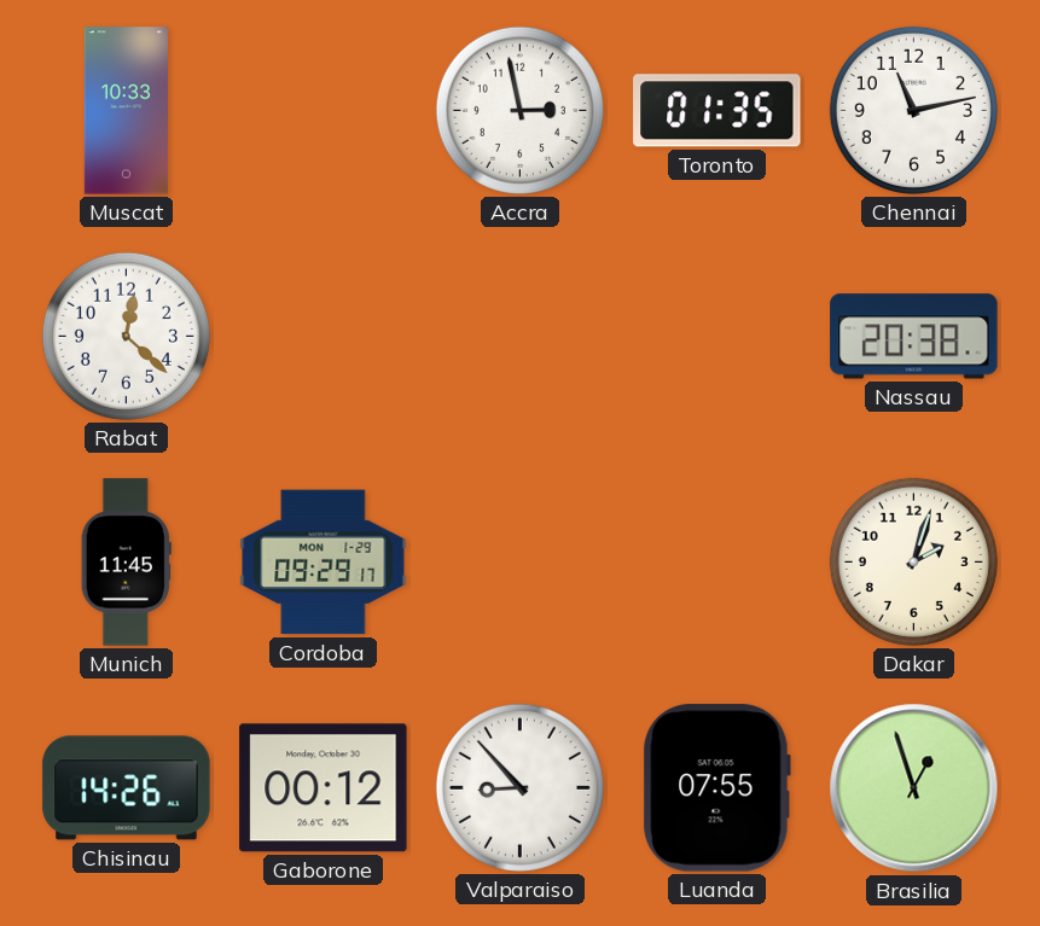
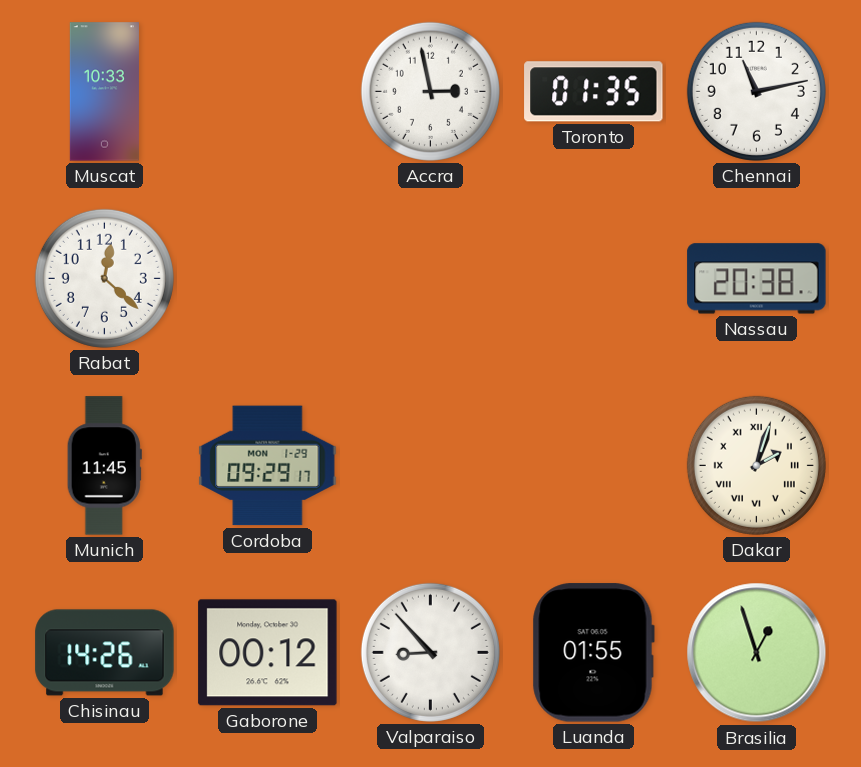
Dakar numerals: Arabic -> Roman (756, 465)
Luanda: 07:55 -> 01:55 (593, 653)
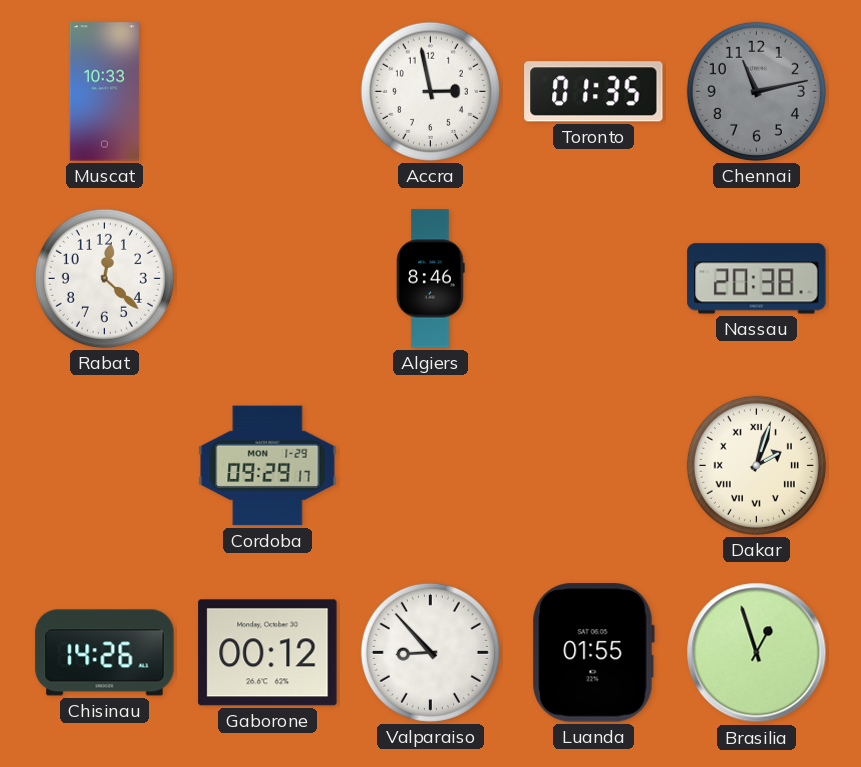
Chennai dial: white -> grey (756, 91)
Algiers: none -> 8:46 (431, 279)
Munich: 11:45 -> none (104, 466)
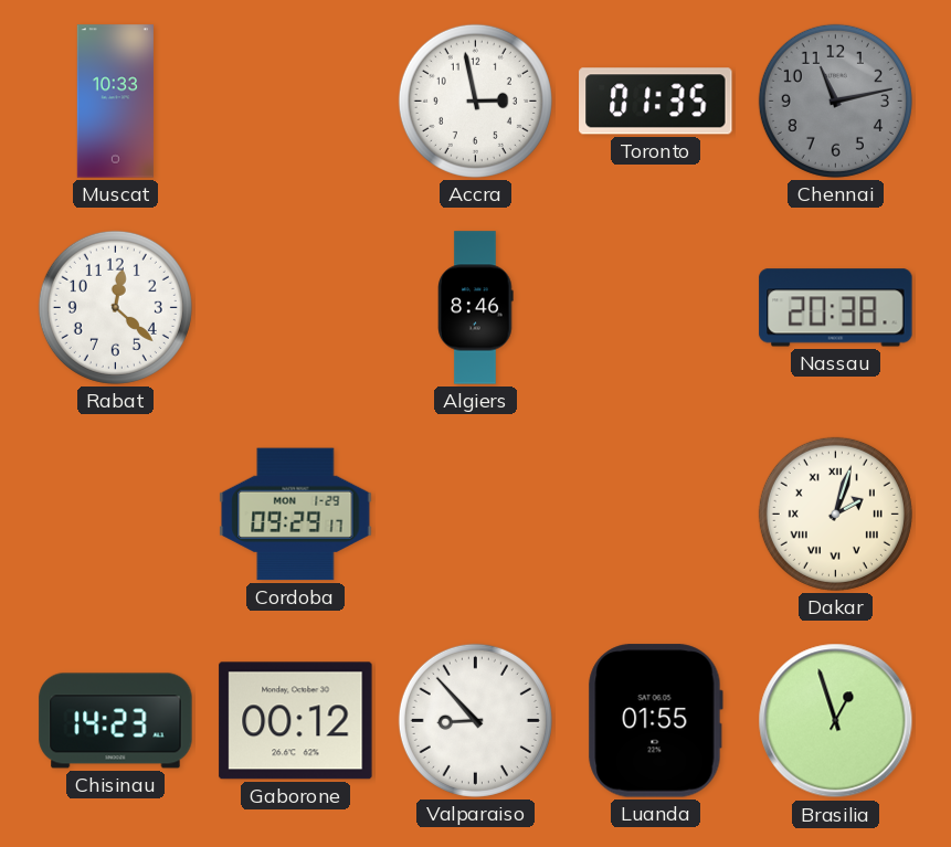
Chisinau: 14:26 -> 14:23 (116, 721)
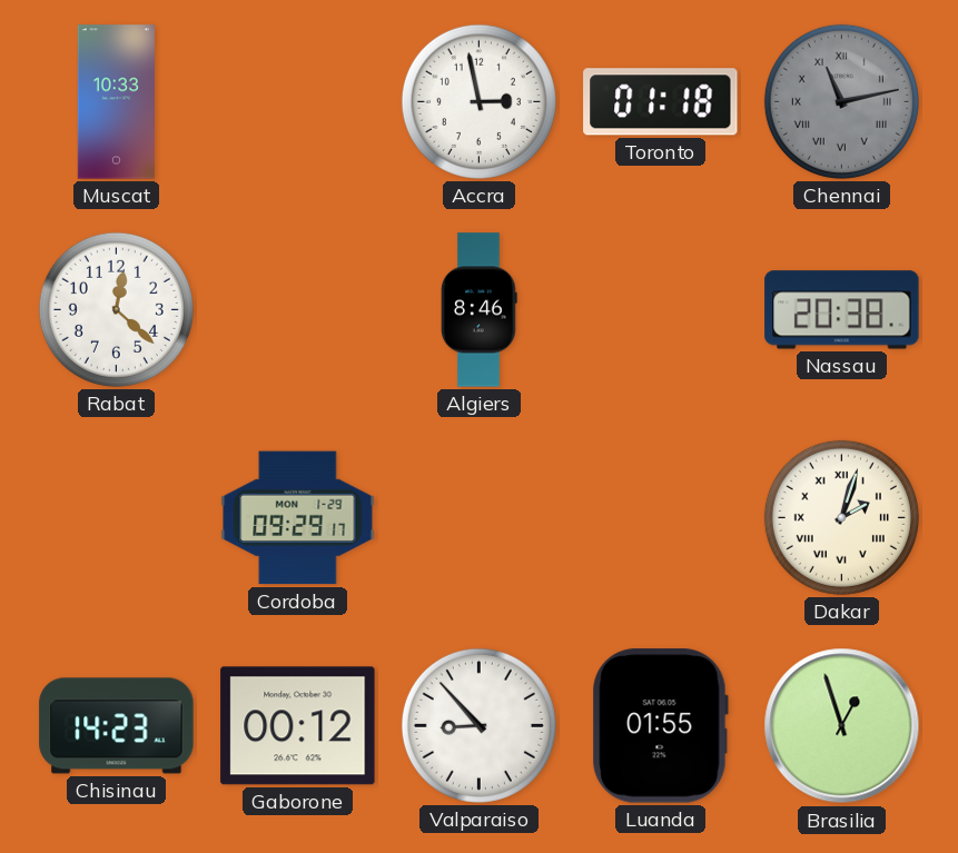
Toronto: 01:35 -> 01:18 (661, 102)
Chennai numerals: Arabic -> Roman (841, 101)
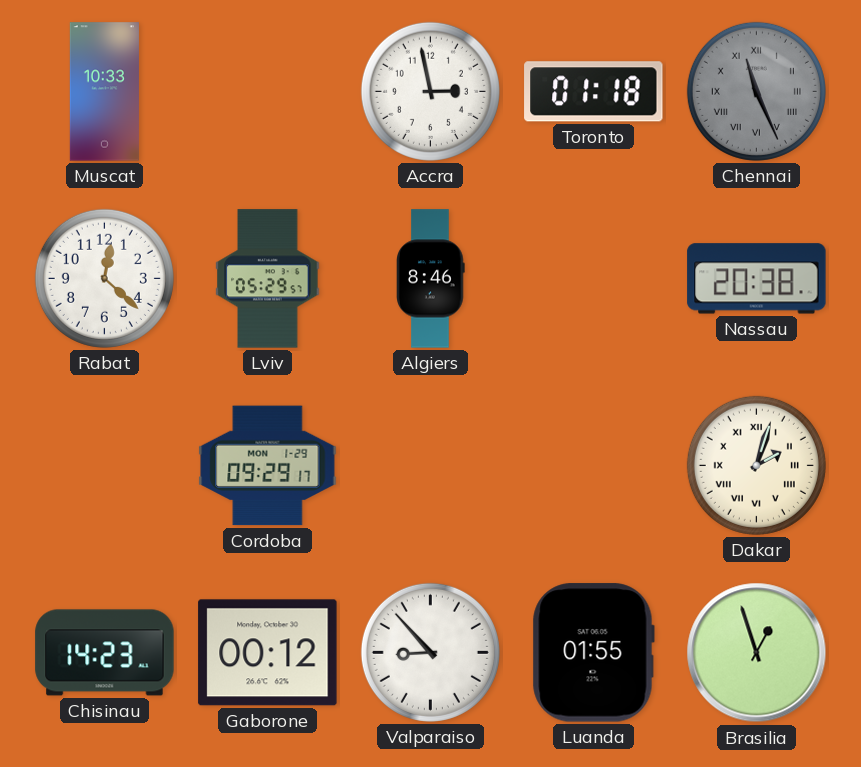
Chennai: 11:13 -> 11:26 (756, 91)
Lviv: none -> 05:29 (268, 279)
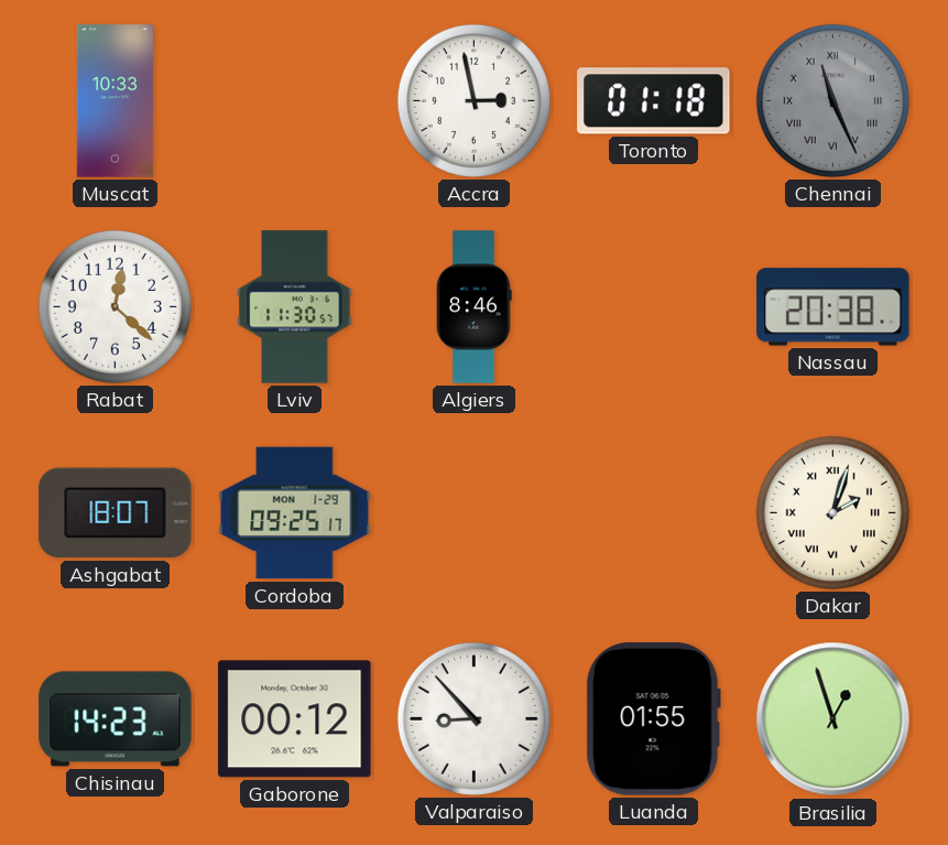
Lviv: 05:29 -> 11:30 (295, 307)
Ashgabat: none -> 18:07 (116, 513)
Cordoba: 09:29 -> 09:25 (295, 513)
